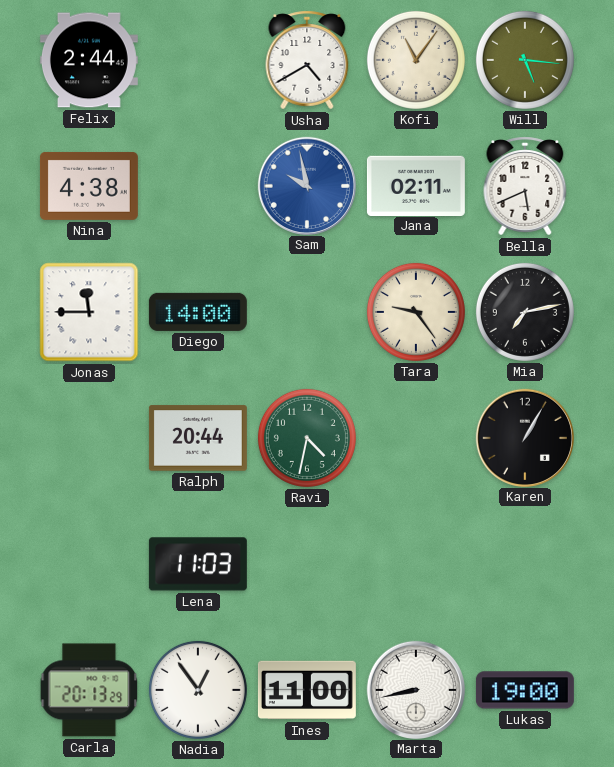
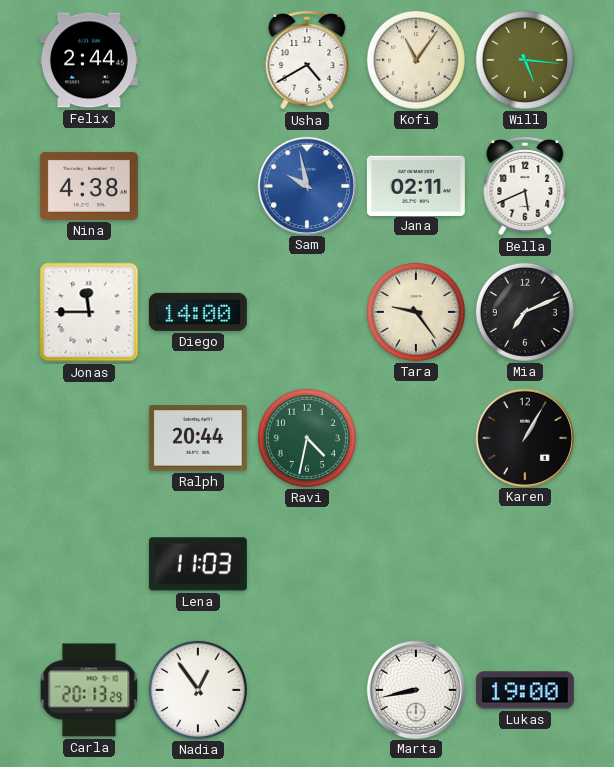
Mia: 7:13 -> 7:11 (525, 312)
Ines: 11:00 -> none (307, 690)
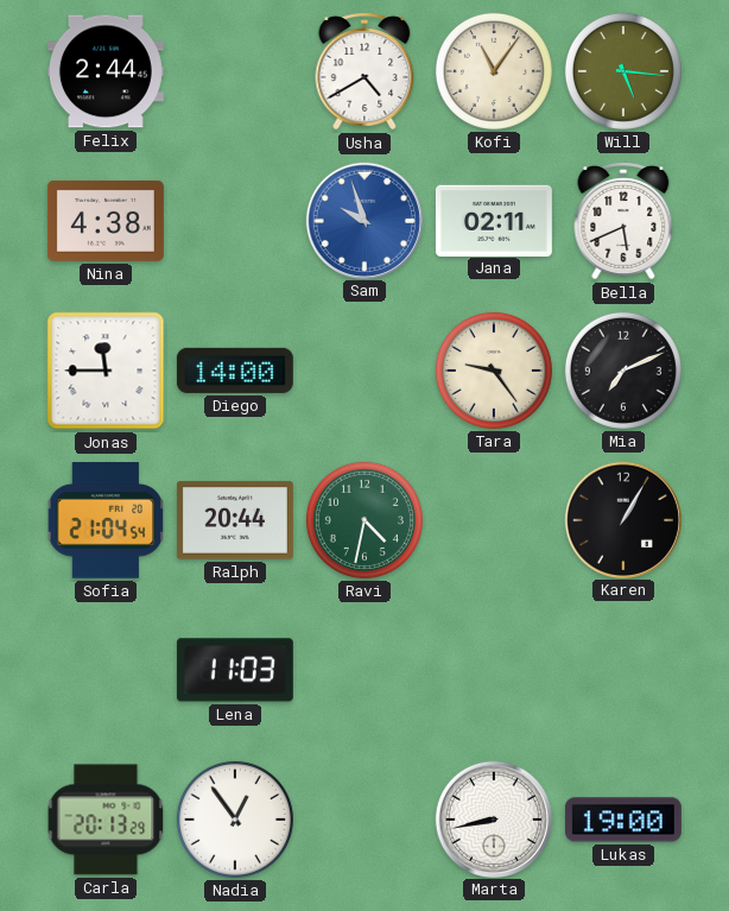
Sam: 9:58 -> 9:57 (363, 220)
Sofia: none -> 21:04 (106, 520)
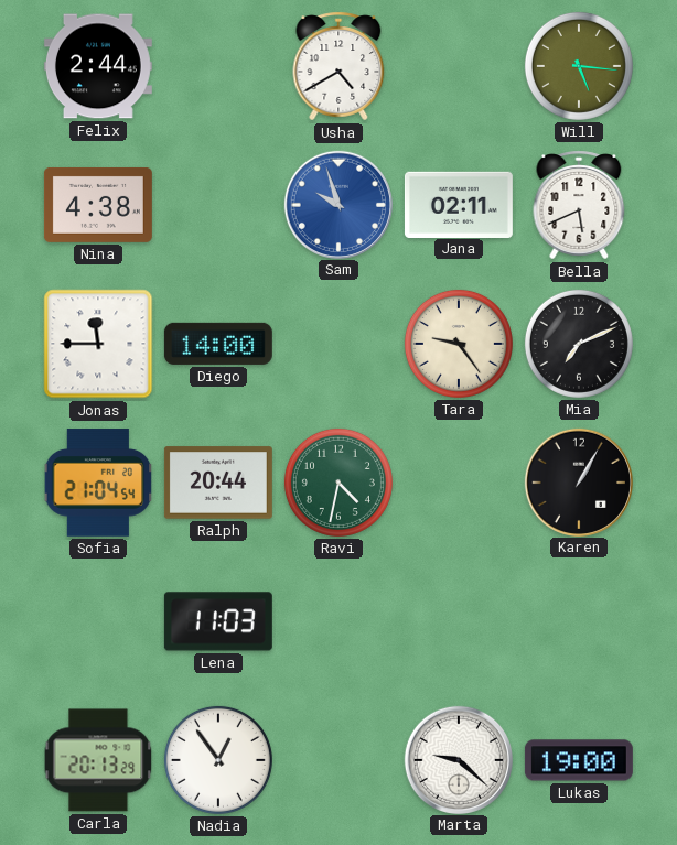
Kofi: 11:06 -> none (494, 71)
Marta: 8:43 -> 9:22 (458, 759)
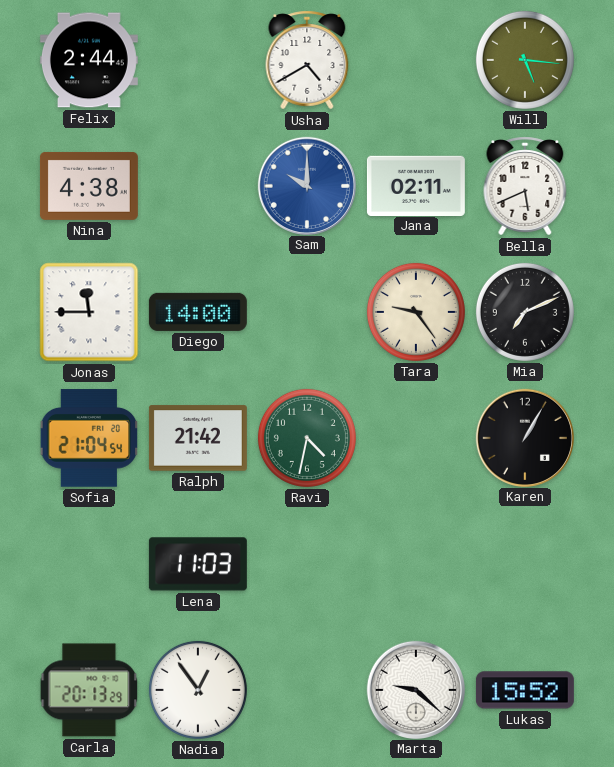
Sam: 9:57 -> 10:00 (306, 185)
Ralph: 20:44 -> 21:42 (198, 438)
Lukas: 19:00 -> 15:52 (525, 690)
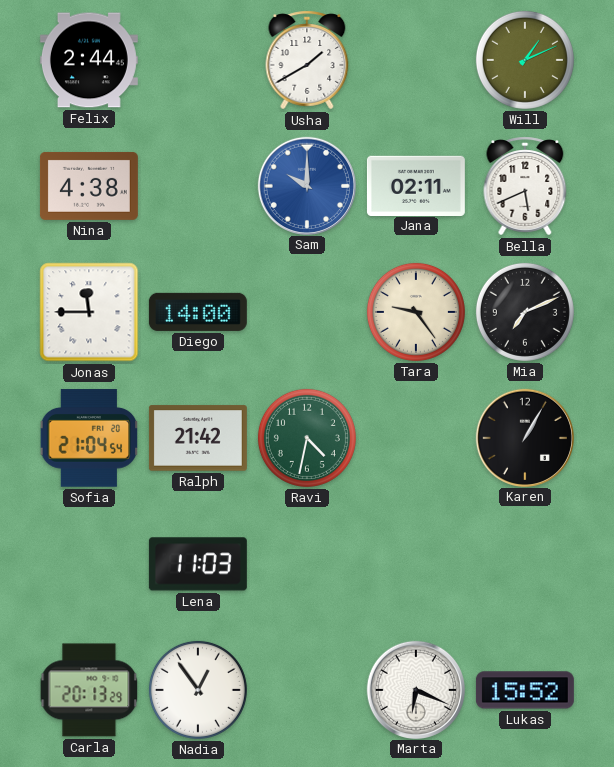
Usha: 4:40 -> 1:40 (307, 60)
Will: 5:16 -> 1:11 (525, 60)
Marta: 9:22 -> 6:19 (415, 689)
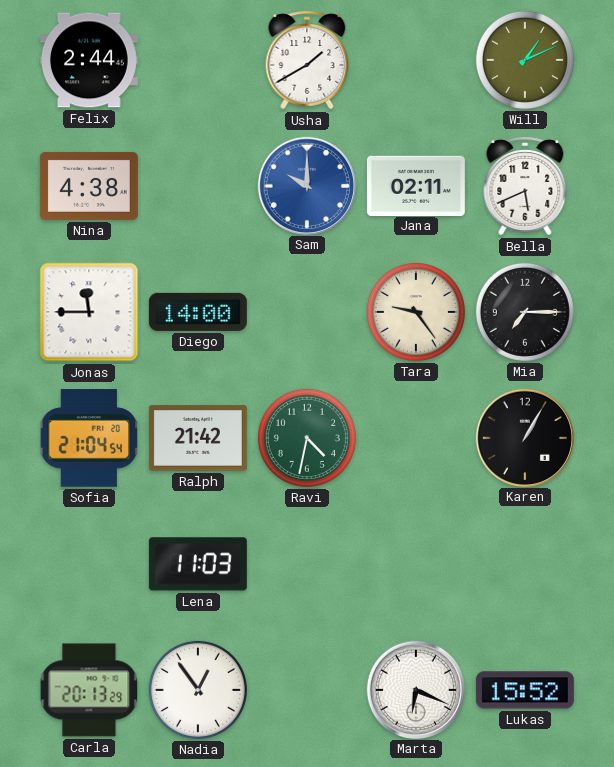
Mia: 7:11 -> 7:15 (525, 312)
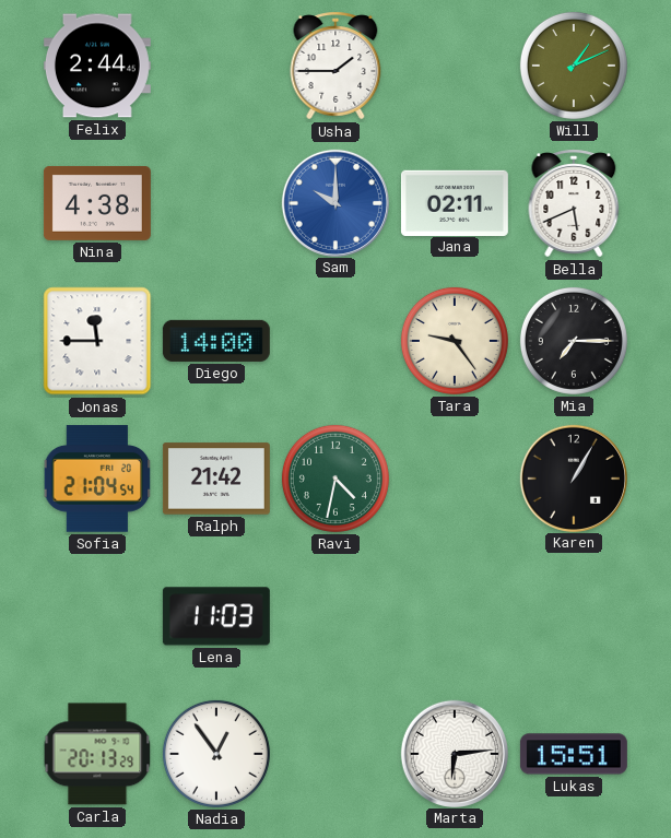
Usha: 1:40 -> 1:45 (335, 66)
Marta: 6:19 -> 6:14 (454, 753)
Lukas: 15:52 -> 15:51 (574, 754)
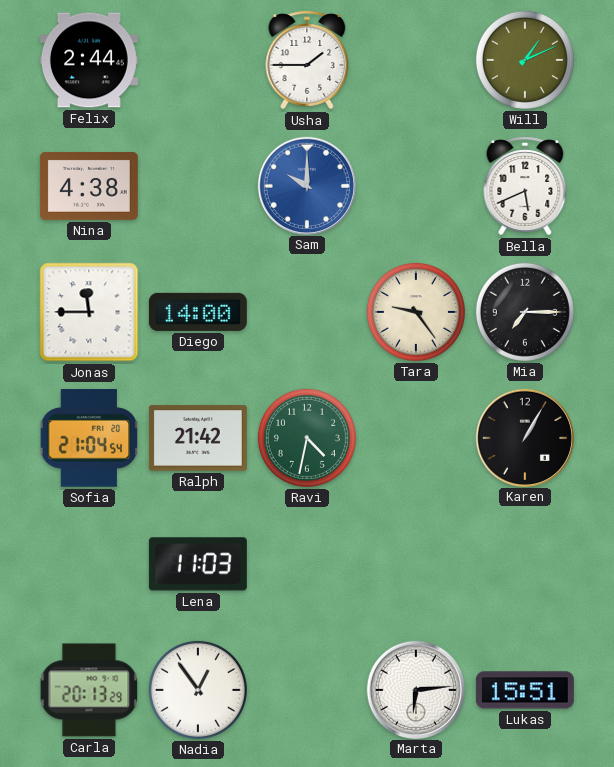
Jana: 02:11 -> none (455, 202)
